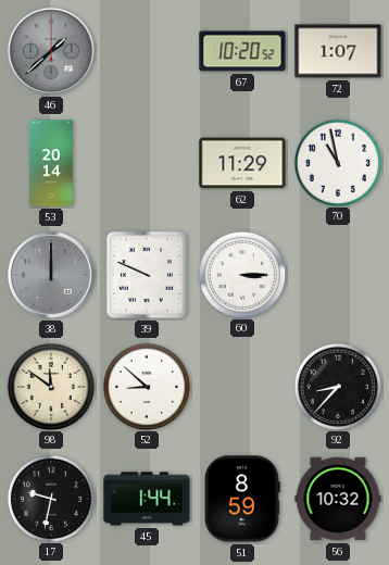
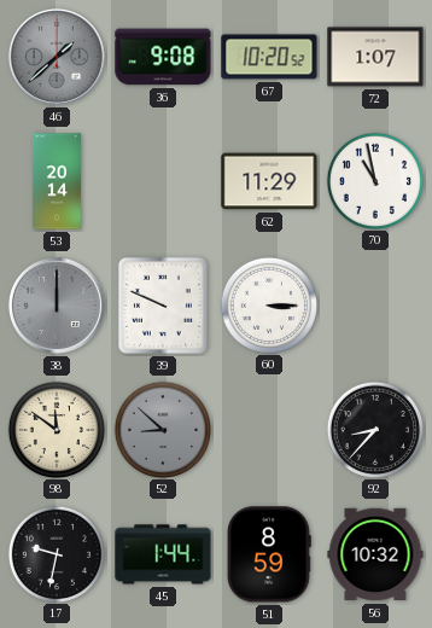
36: none -> 9:08 (163, 57)
52 dial: white -> grey (162, 429)
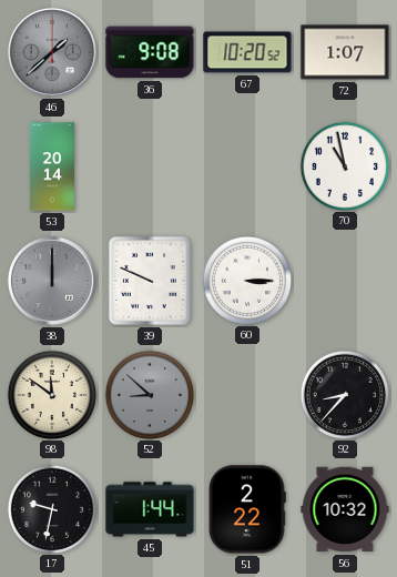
62: 11:29 -> none (269, 181)
51: 8:59 -> 2:22 (247, 509)
